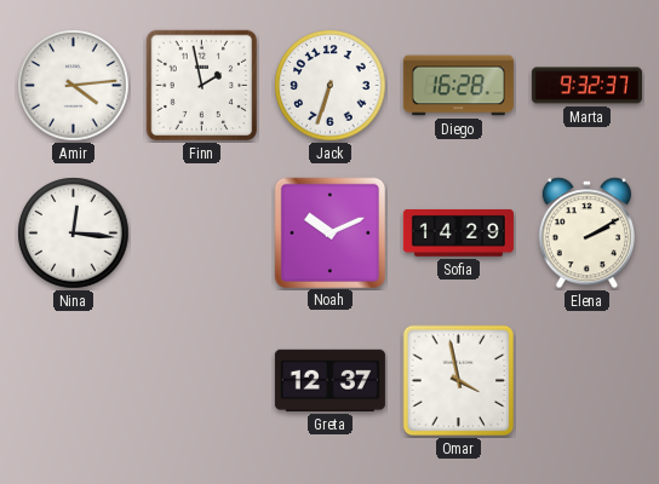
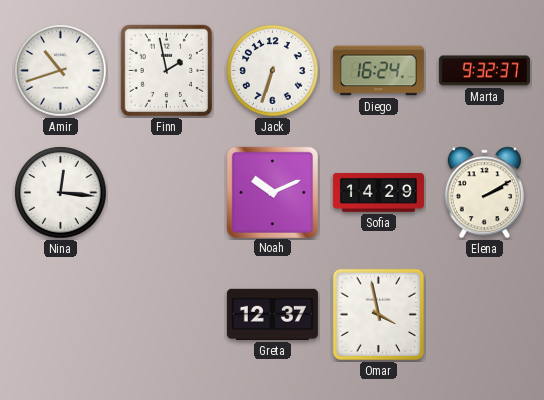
Amir: 4:14 -> 10:42 (61, 71)
Diego: 16:28 -> 16:24 (378, 71)
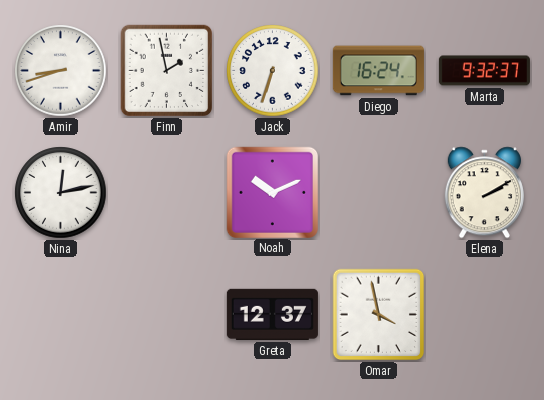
Amir: 10:42 -> 8:42 (61, 71)
Nina: 12:16 -> 12:13 (61, 193)
Sofia: 14:29 -> none (378, 192)
